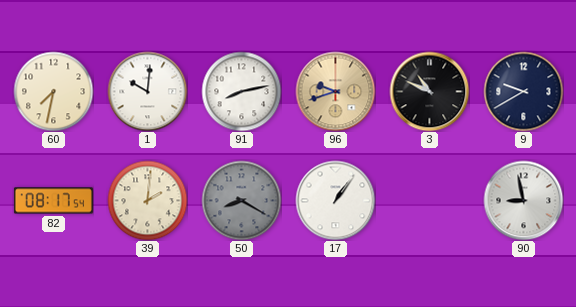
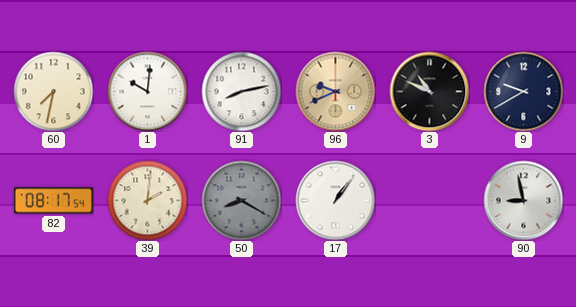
96: 9:42 -> 9:41 (335, 91)
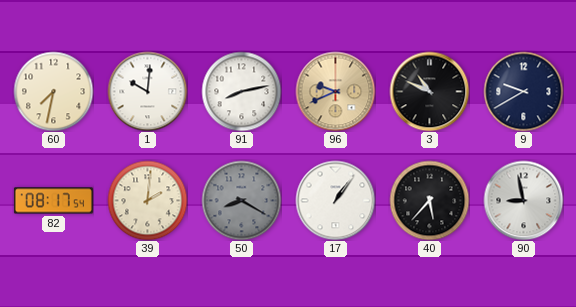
40: none -> 5:37 (429, 200)
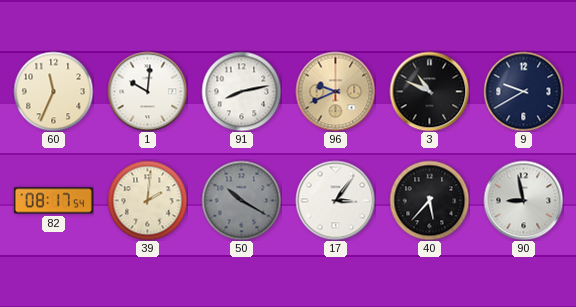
60: 7:32 -> 11:34 (53, 91)
50: 8:20 -> 10:20 (241, 200)
17: 1:06 -> 3:06 (335, 200)
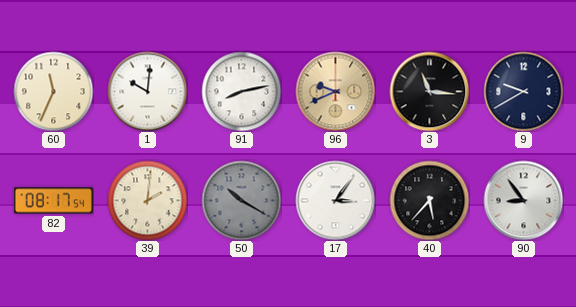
3: 10:49 -> 11:16 (429, 91)
90: 8:58 -> 8:54 (523, 200)
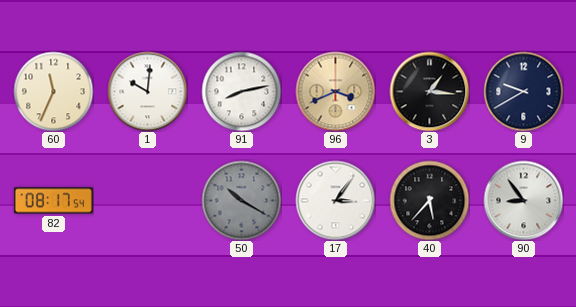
96: 9:41 -> 3:41 (335, 91)
3: 11:16 -> 1:16 (429, 91)
39: 2:01 -> none (147, 200)
